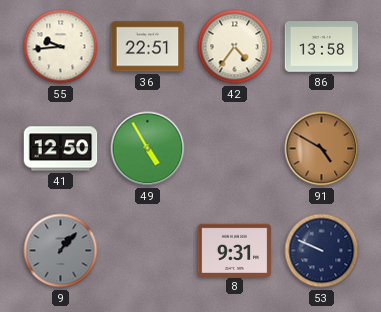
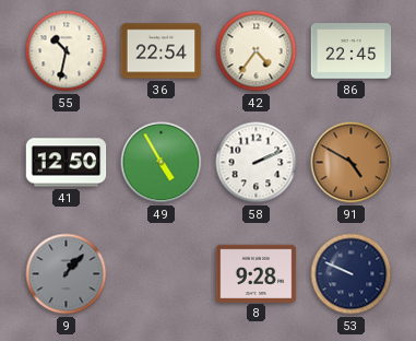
55: 9:44 -> 10:32 (67, 51)
36: 22:51 -> 22:54 (162, 51)
86: 13:58 -> 22:45 (352, 51)
58: none -> 2:11 (257, 163)
8: 9:31 -> 9:28 (257, 273)
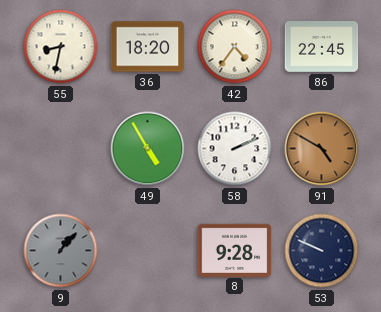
55: 10:32 -> 8:32 (61, 47)
36: 22:54 -> 18:20 (148, 47)
41: 12:50 -> none (67, 163)
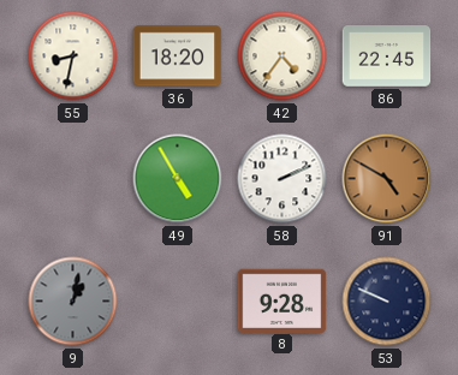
9: 1:07 -> 1:02 (73, 302)
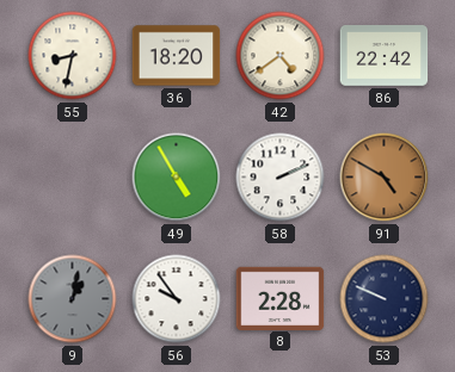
42: 4:36 -> 4:39 (281, 56)
86: 22:45 -> 22:42 (385, 56)
56: none -> 9:54 (177, 299)
8: 9:28 -> 2:28 (281, 298)
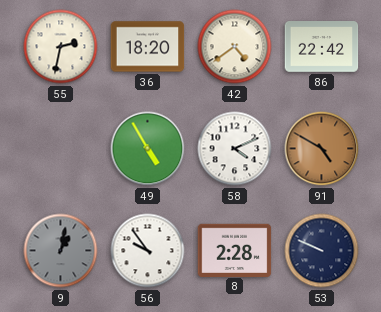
55: 8:32 -> 2:32 (61, 47)
58: 2:11 -> 4:11 (235, 149)
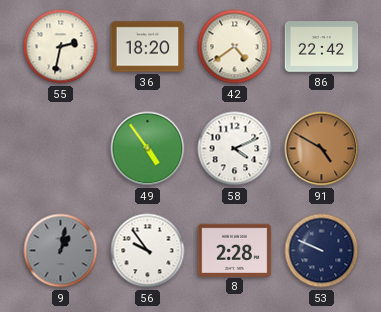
49: 4:55 -> 4:54 (148, 149)
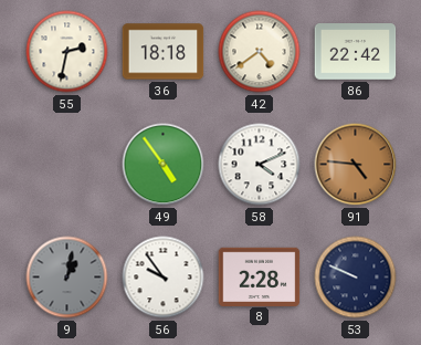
36: 18:20 -> 18:18 (164, 52)
91: 4:50 -> 4:46 (356, 165)
